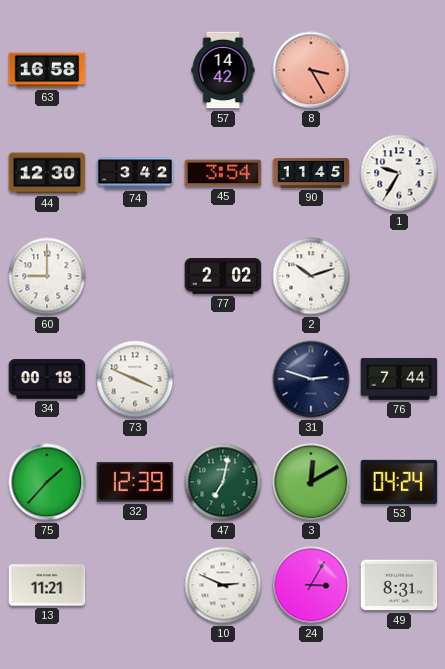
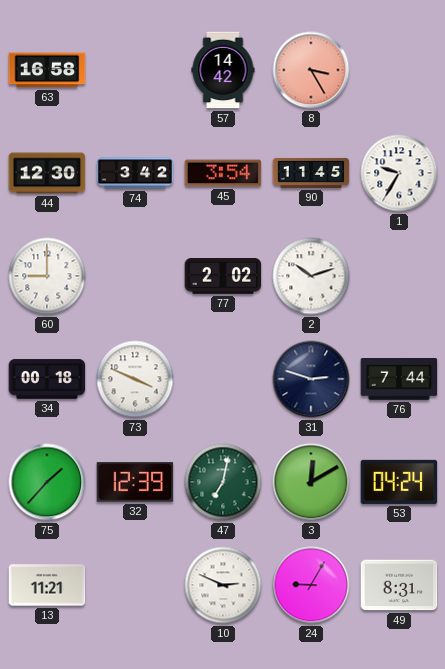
24: 3:05 -> 9:05 (311, 585)
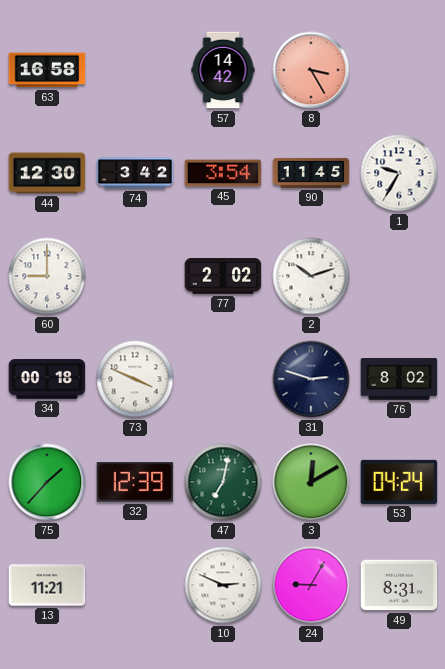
76: 7:44 -> 8:02 (399, 380)
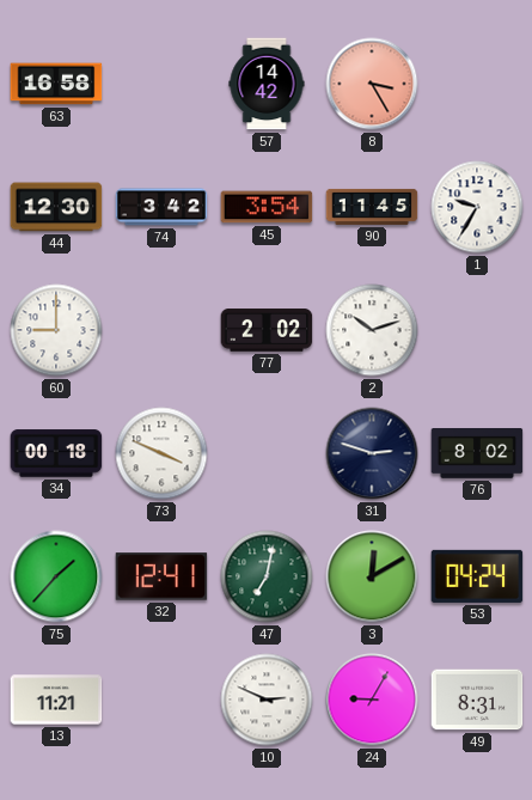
32: 12:39 -> 12:41 (161, 576)
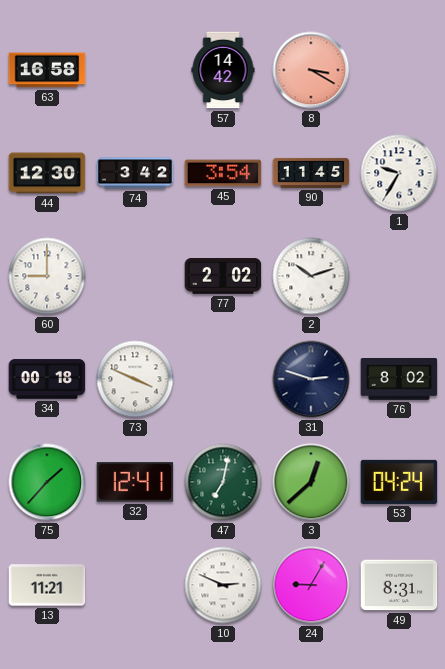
8: 3:25 -> 3:20 (311, 70)
3: 12:10 -> 12:38 (311, 482)
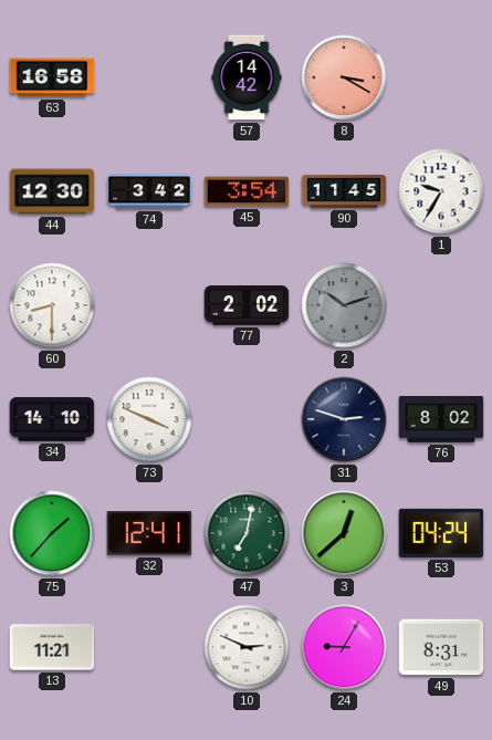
60: 9:00 -> 8:30 (52, 305)
2 dial: white -> grey (344, 305)
34: 00:18 -> 14:10 (52, 419)
